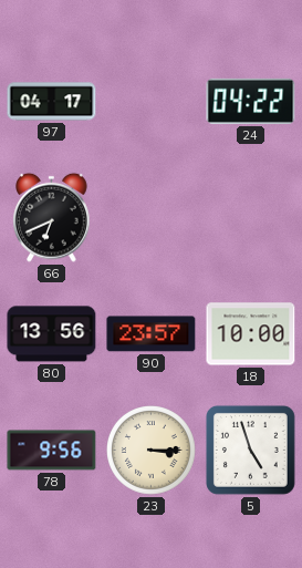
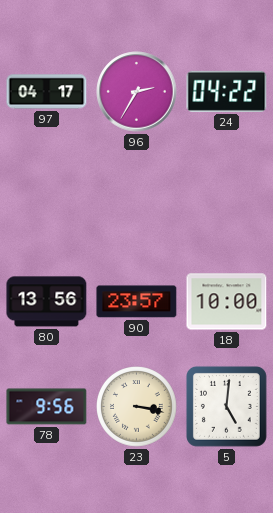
96: none -> 2:35 (137, 92)
66: 6:41 -> none (52, 217)
23: 3:15 -> 3:17 (137, 407)
5: 4:57 -> 5:01 (226, 406)
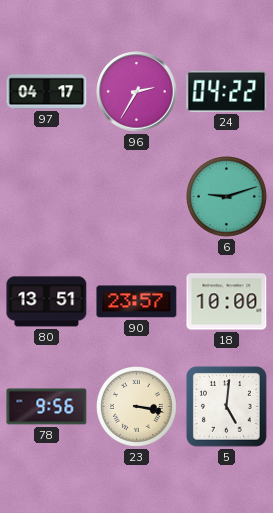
6: none -> 9:12 (227, 197)
80: 13:56 -> 13:51 (47, 302)
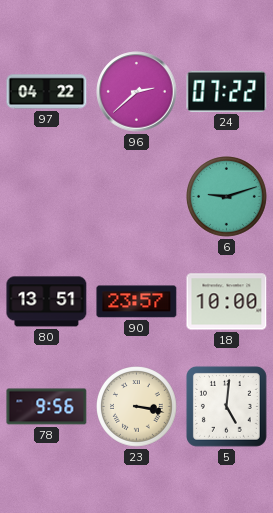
97: 04:17 -> 04:22 (47, 92)
96: 2:35 -> 2:38 (137, 92)
24: 04:22 -> 07:22 (227, 91)
